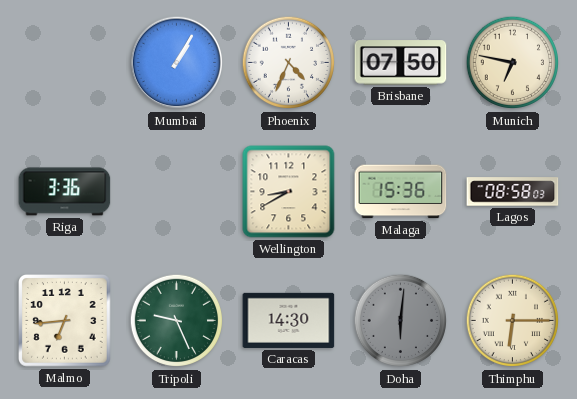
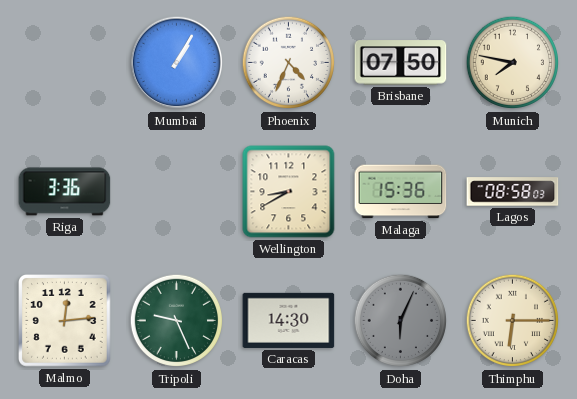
Munich: 6:47 -> 7:47 (513, 63)
Malmo: 6:44 -> 12:14 (65, 321)
Doha: 6:01 -> 6:04 (401, 321)
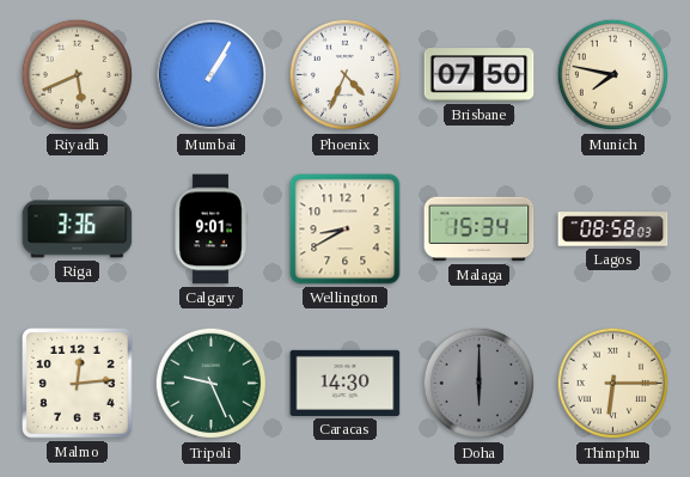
Riyadh: none -> 5:41 (78, 75)
Calgary: none -> 9:01 (210, 230)
Malaga: 15:36 -> 15:34 (480, 230)
Doha: 6:04 -> 6:00 (480, 384)
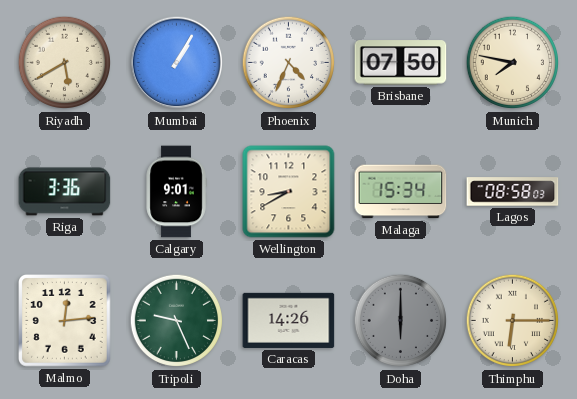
Riyadh: 5:41 -> 5:40 (65, 63)
Caracas: 14:30 -> 14:26 (289, 320)
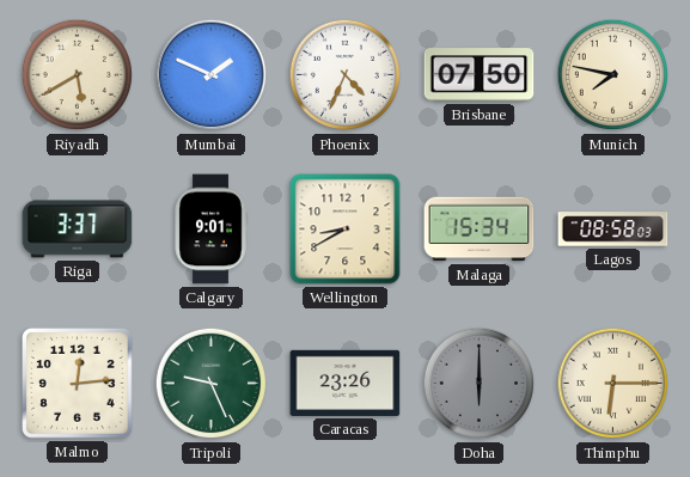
Mumbai: 1:05 -> 1:49 (212, 75)
Riga: 3:36 -> 3:37 (78, 230)
Caracas: 14:26 -> 23:26 (346, 383)
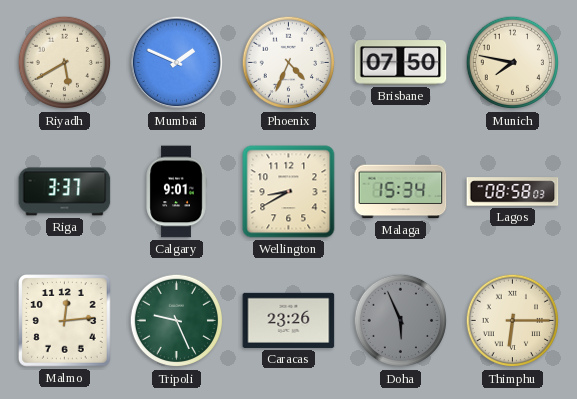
Doha: 6:00 -> 5:56 (401, 321)
